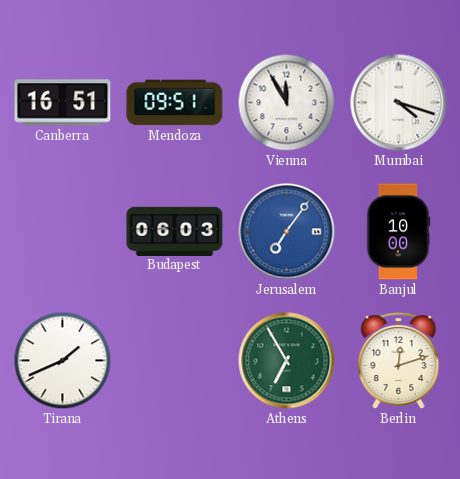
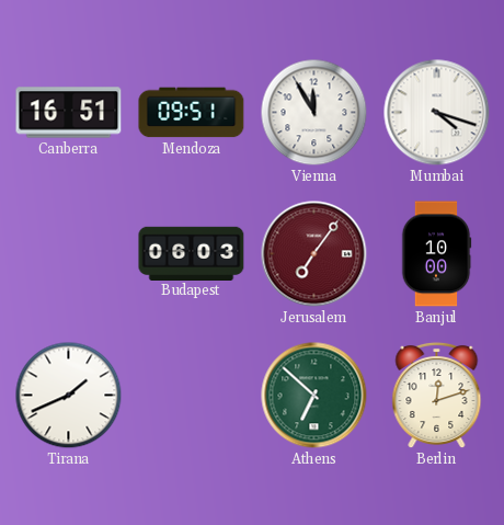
Jerusalem dial: blue -> burgundy (314, 254)
Athens: 6:55 -> 6:52 (314, 396)
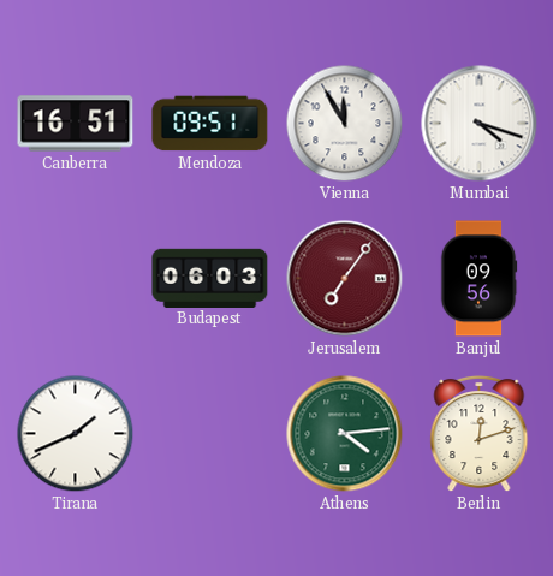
Banjul: 10:00 -> 09:56 (478, 279)
Athens: 6:52 -> 4:14 (345, 434)
